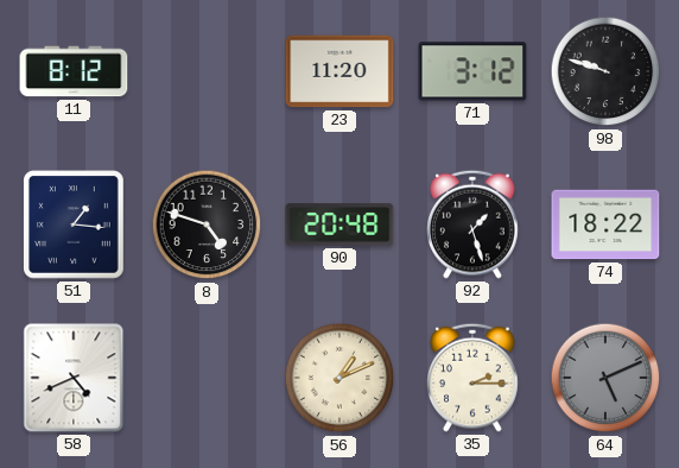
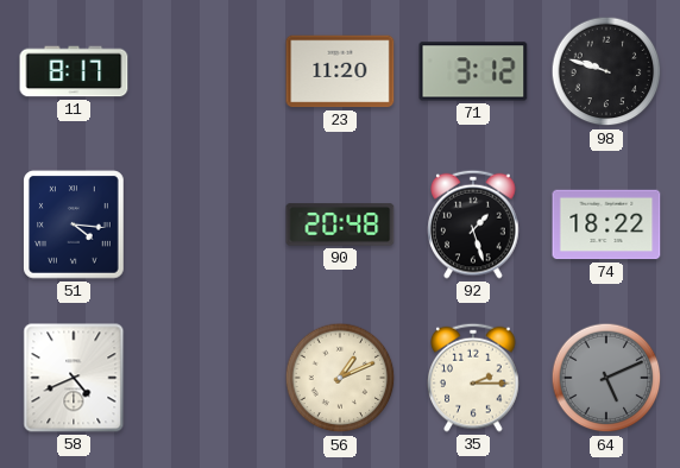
11: 8:12 -> 8:17 (74, 71)
51: 1:16 -> 4:16 (74, 224)
8: 4:48 -> none (207, 224)
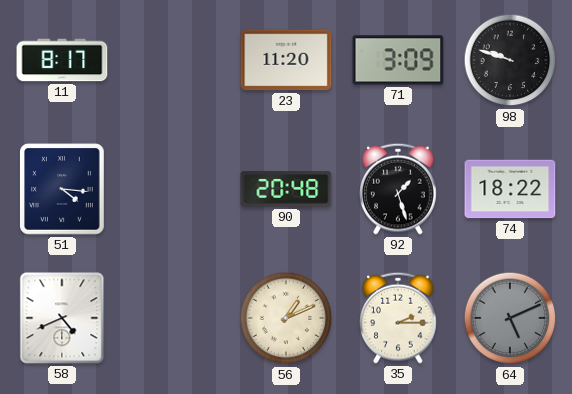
71: 3:12 -> 3:09 (398, 60)
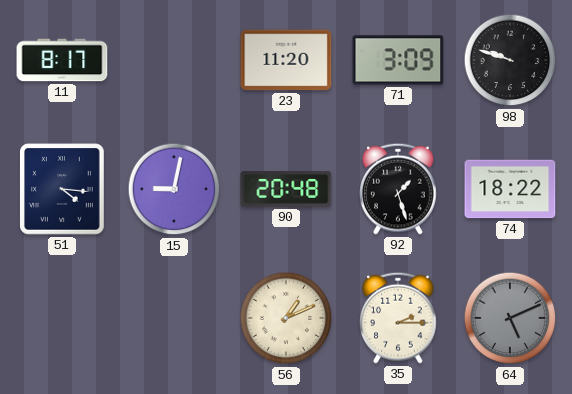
15: none -> 9:02 (174, 189)
58: 4:41 -> none (62, 318)
